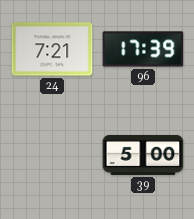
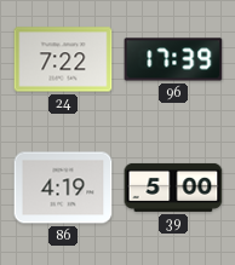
24: 7:21 -> 7:22 (63, 59)
86: none -> 4:19 (63, 188)
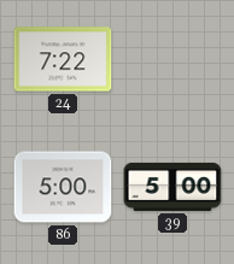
96: 17:39 -> none (173, 59)
86: 4:19 -> 5:00 (63, 187)
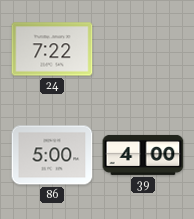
39: 5:00 -> 4:00 (143, 155)
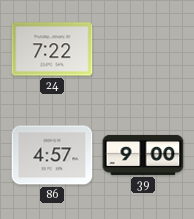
86: 5:00 -> 4:57 (52, 155)
39: 4:00 -> 9:00 (143, 155)
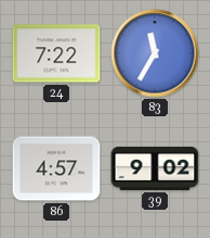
83: none -> 11:35 (155, 53)
39: 9:00 -> 9:02 (155, 168)
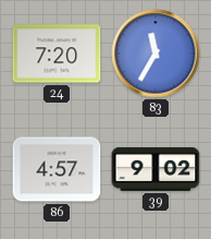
24: 7:22 -> 7:20 (57, 53)
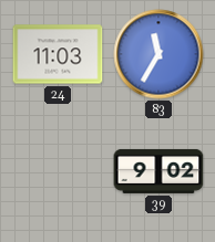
24: 7:20 -> 11:03 (58, 54)
86: 4:57 -> none (57, 169)
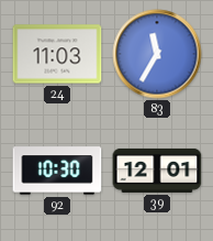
92: none -> 10:30 (57, 171)
39: 9:02 -> 12:01 (157, 171)
